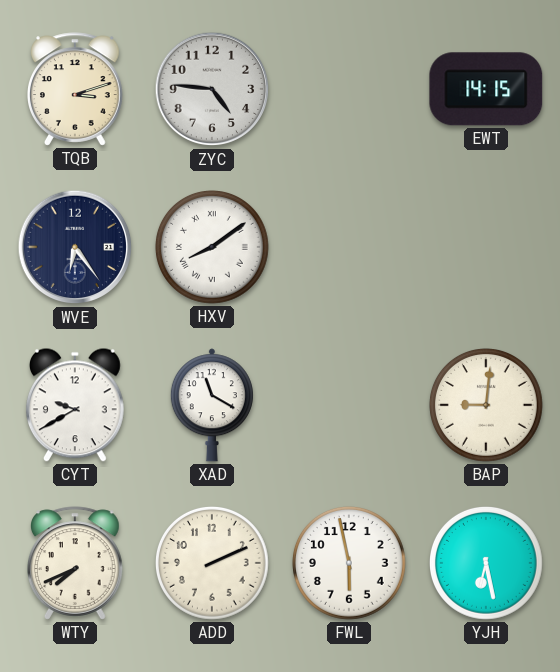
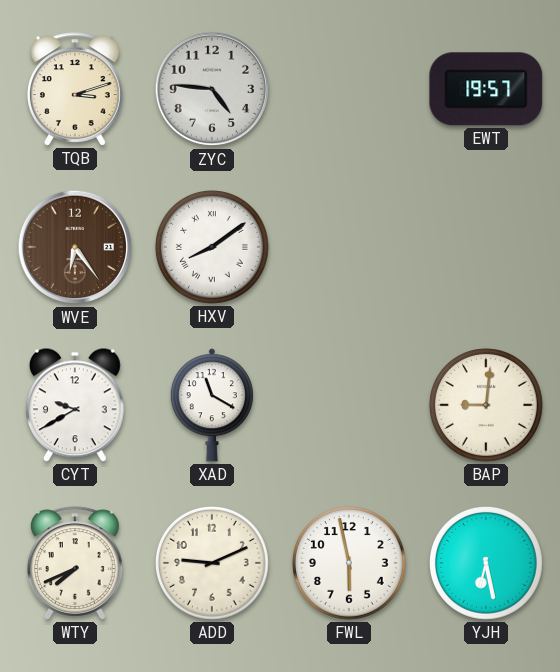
EWT: 14:15 -> 19:57 (486, 89)
WVE dial: navy -> brown (75, 247)
ADD: 2:11 -> 9:11 (213, 564)
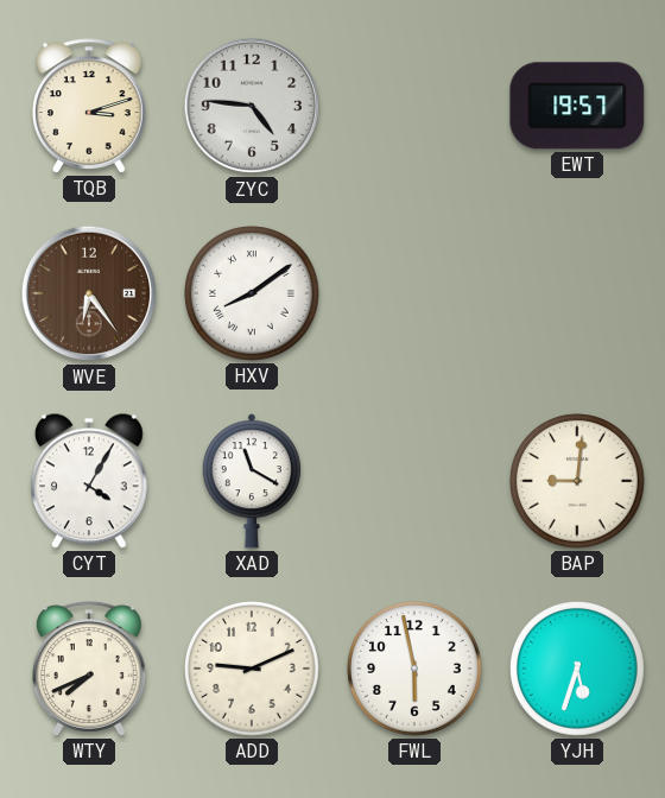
CYT: 9:40 -> 4:05 (89, 481)
YJH: 6:28 -> 5:33 (578, 670)
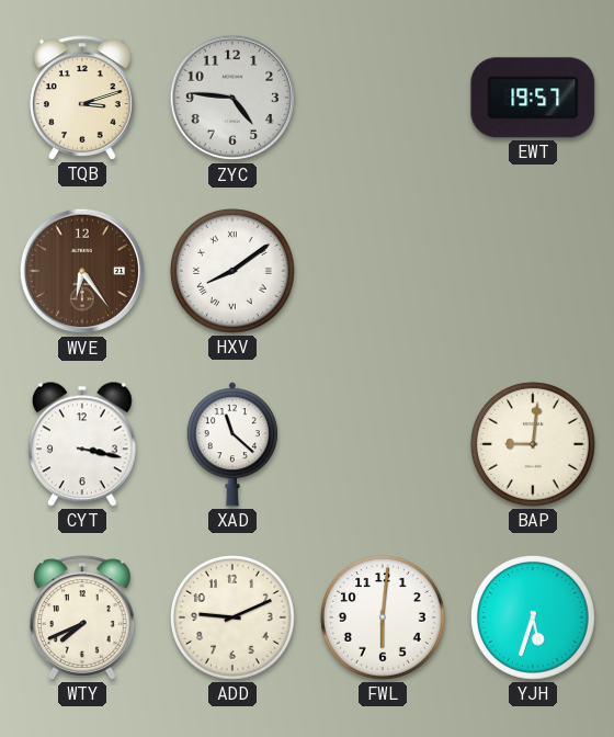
CYT: 4:05 -> 3:17 (82, 444)
XAD: 11:20 -> 11:22 (232, 444)
FWL: 5:58 -> 6:01 (384, 619)
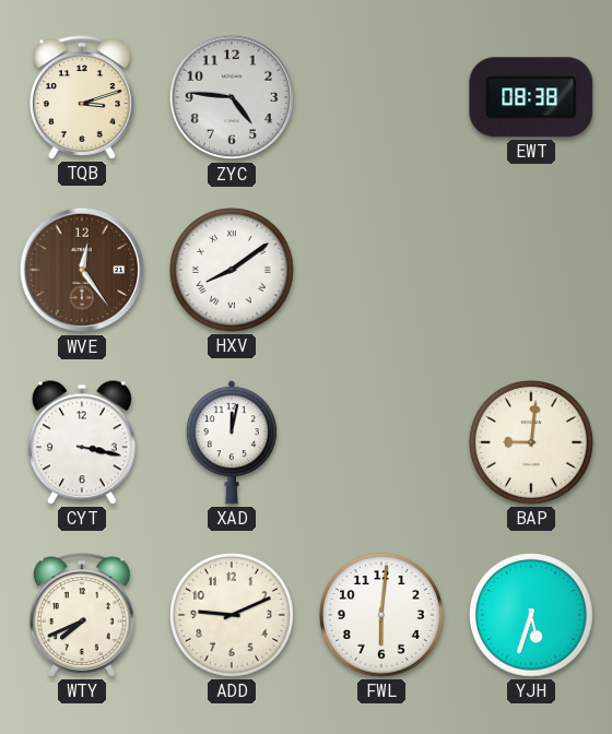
EWT: 19:57 -> 08:38 (531, 97)
WVE: 6:24 -> 12:24 (82, 270)
XAD: 11:22 -> 12:02 (232, 442)
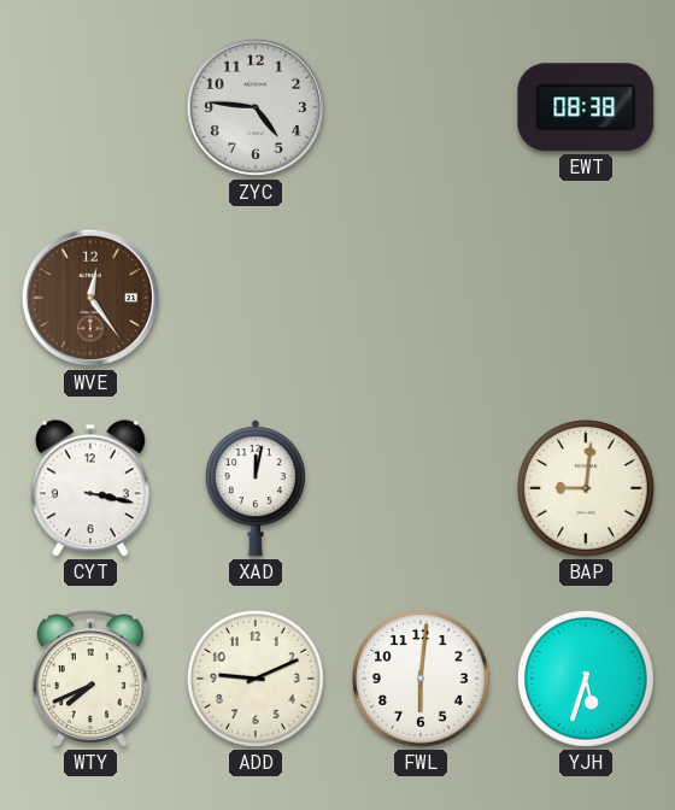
TQB: 3:12 -> none (83, 97)
HXV: 8:09 -> none (233, 271)
